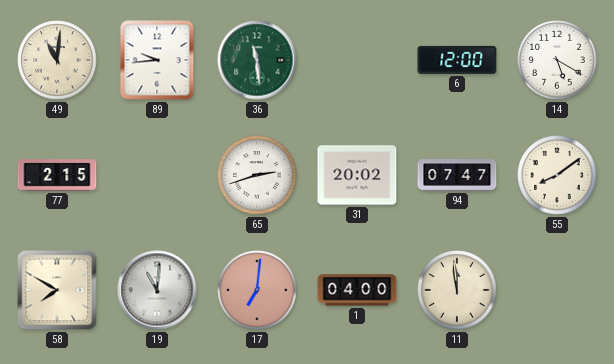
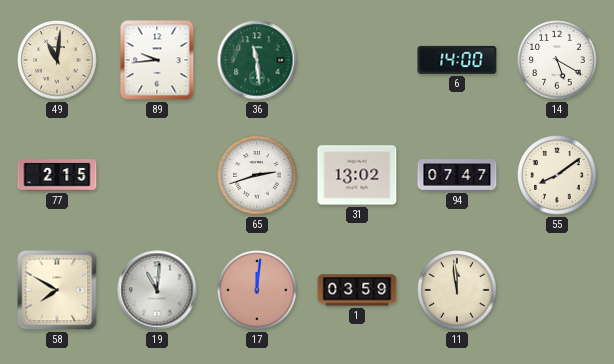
6: 12:00 -> 14:00 (457, 60)
31: 20:02 -> 13:02 (357, 175)
17: 7:01 -> 12:01 (257, 290)
1: 04:00 -> 03:59 (357, 290)
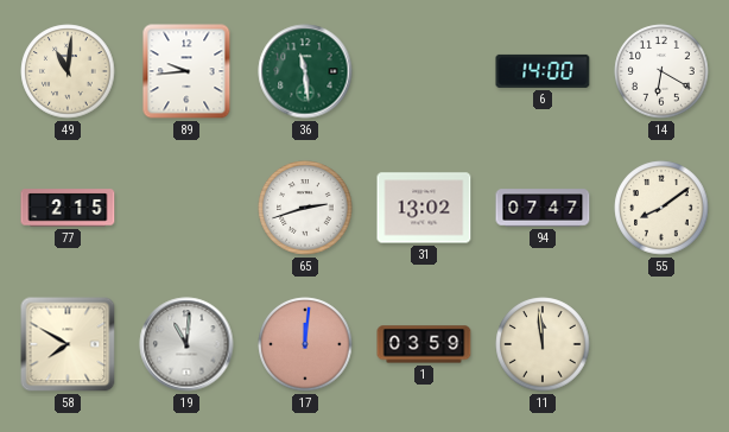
14: 5:20 -> 6:20 (661, 71)
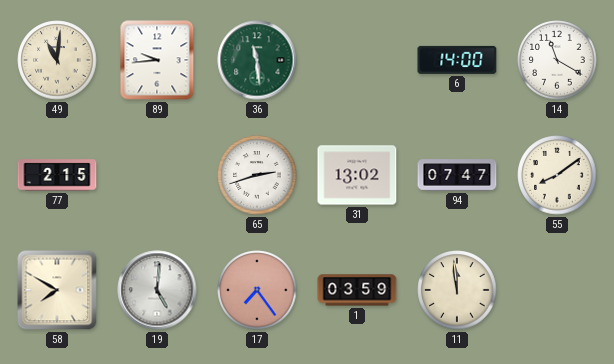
14: 6:20 -> 11:20 (557, 60)
19: 11:01 -> 5:01 (157, 290)
17: 12:01 -> 7:24 (257, 290)
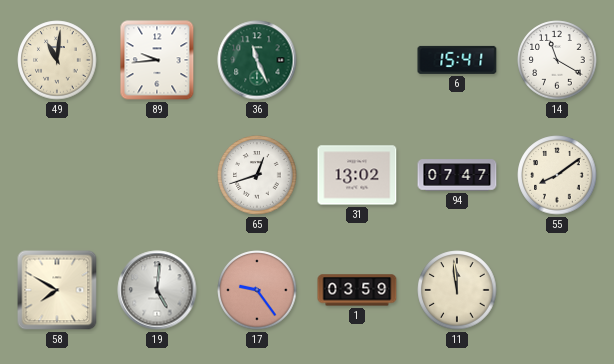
36: 11:29 -> 11:26 (257, 60)
6: 14:00 -> 15:41 (457, 60)
77: 2:15 -> none (57, 175)
65: 2:42 -> 12:42 (257, 175)
17: 7:24 -> 9:24 (257, 290)
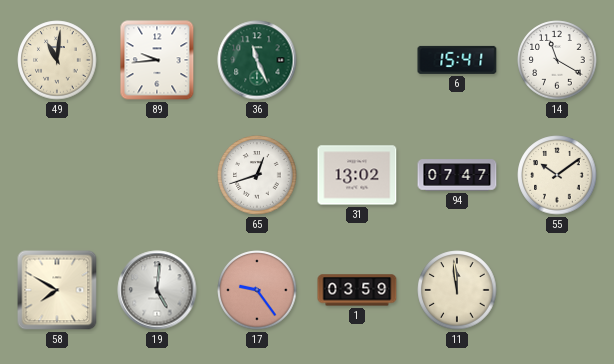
55: 8:09 -> 10:09 (557, 175)
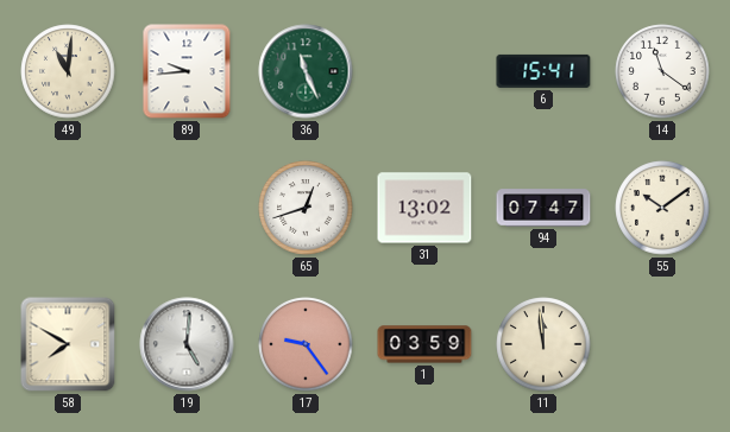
14: 11:20 -> 11:21 (662, 71)
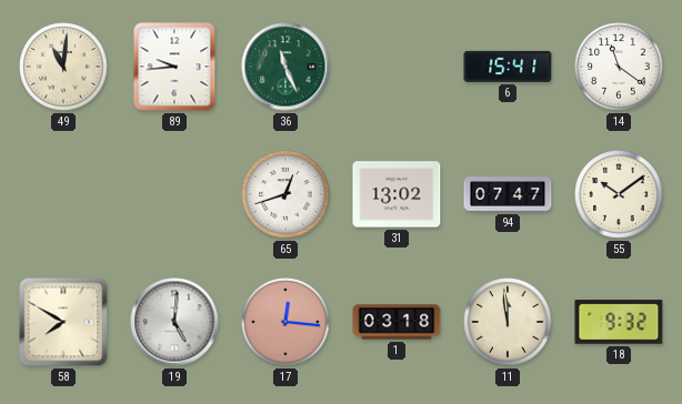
17: 9:24 -> 12:16 (285, 322)
1: 03:59 -> 03:18 (397, 322)
18: none -> 9:32 (619, 322)
